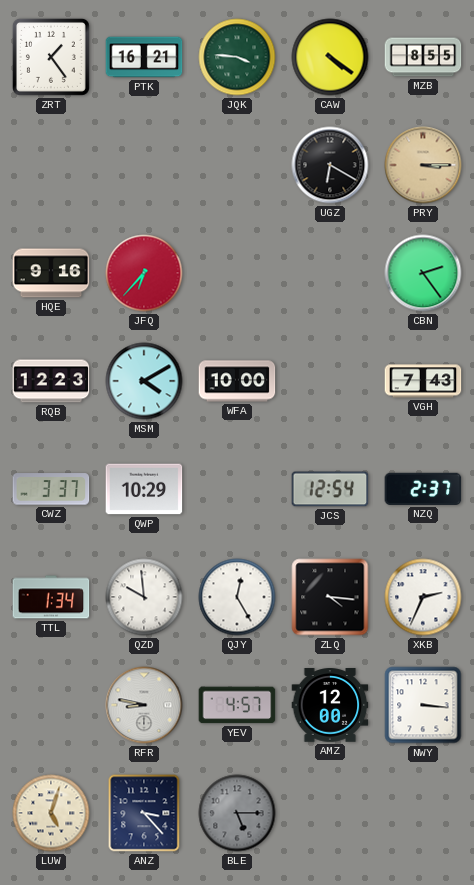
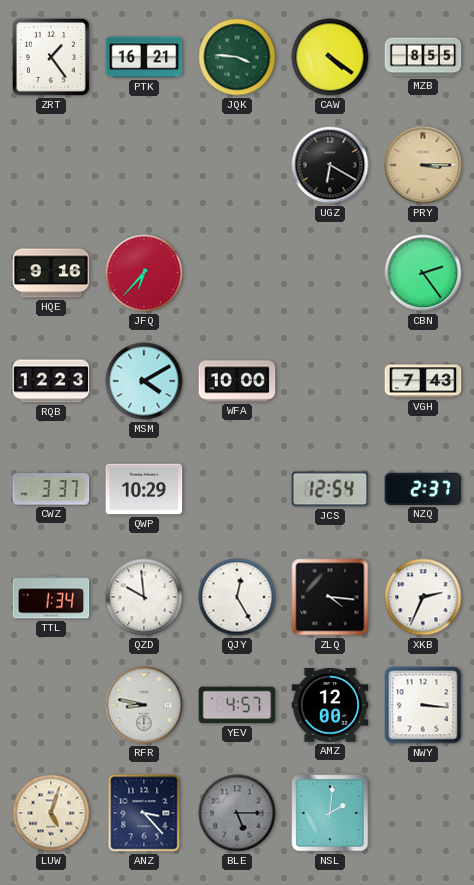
NSL: none -> 2:01 (330, 813)
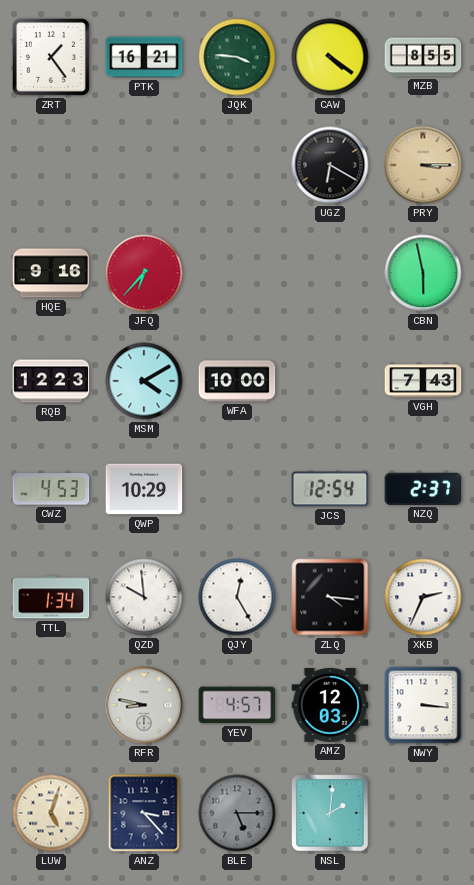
CBN: 2:24 -> 5:58 (423, 273)
CWZ: 3:37 -> 4:53 (51, 489)
AMZ: 12:00 -> 12:03 (330, 705)
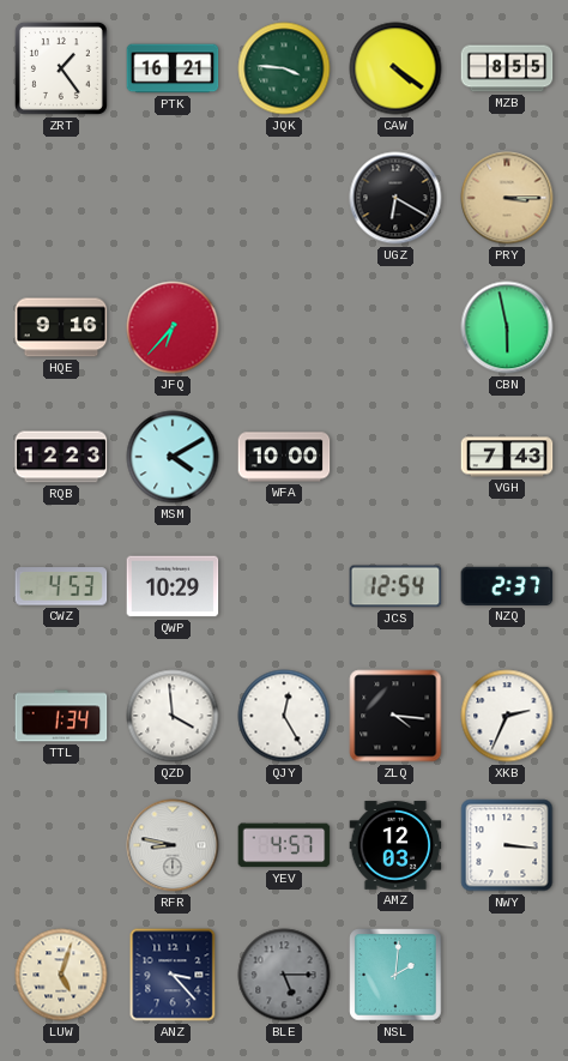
QZD: 9:59 -> 3:59 (173, 716)
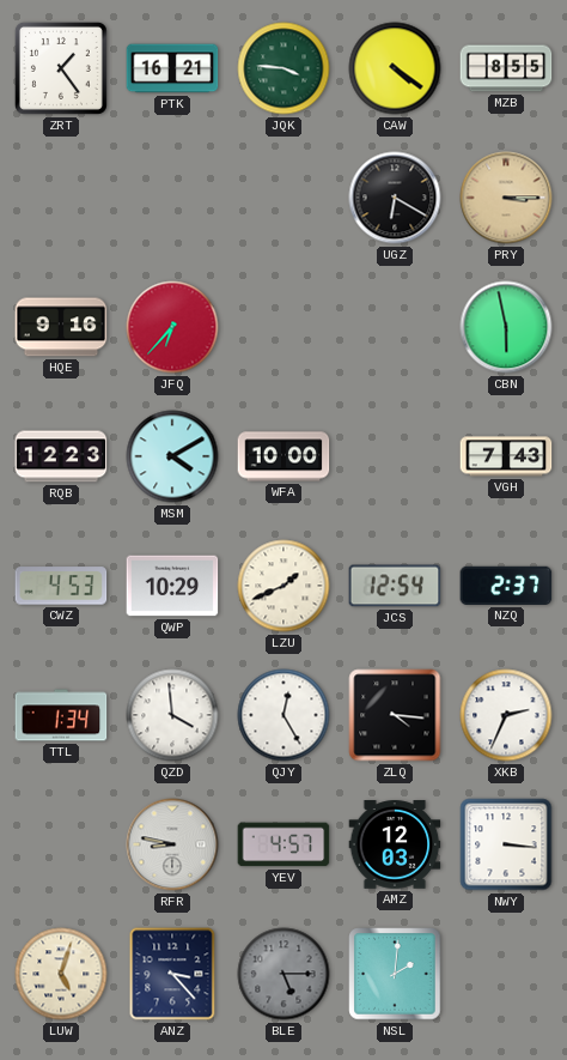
LZU: none -> 1:41 (283, 586)
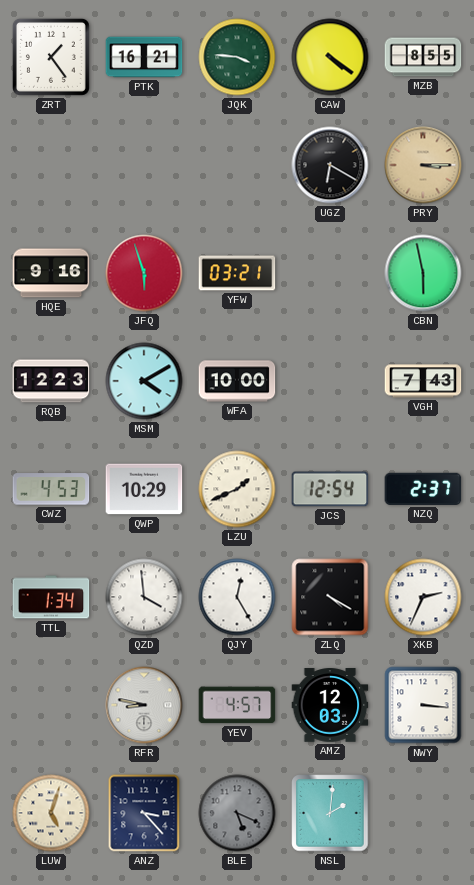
JFQ: 6:37 -> 5:57 (144, 273)
YFW: none -> 03:21 (237, 273)
ZLQ: 4:16 -> 4:20 (330, 597)
BLE: 5:15 -> 5:19 (237, 813)
